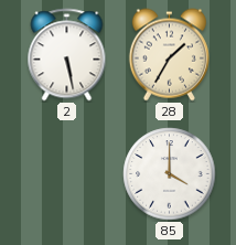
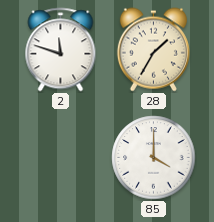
2: 5:28 -> 11:48 (61, 50)
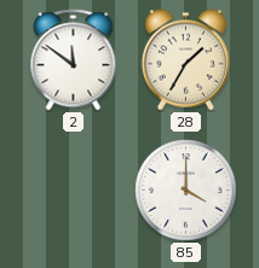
2: 11:48 -> 11:51 (74, 60)
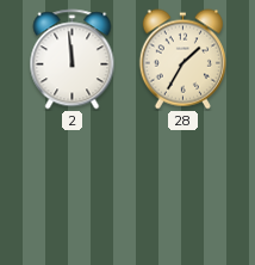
2: 11:51 -> 11:59 (73, 60)
85: 4:00 -> none (186, 191)
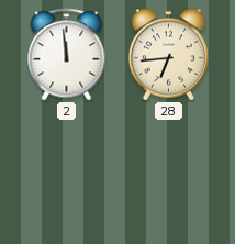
28: 1:35 -> 6:44 (168, 55)
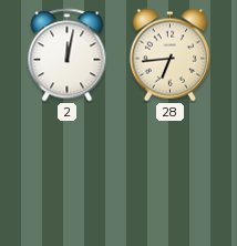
2: 11:59 -> 12:02 (68, 55)
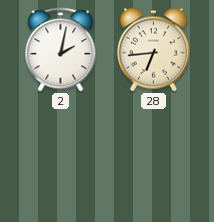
2: 12:02 -> 2:02 (61, 50)
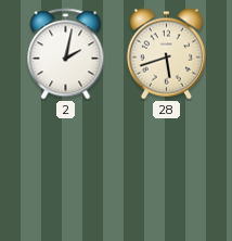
28: 6:44 -> 5:42 (166, 54)
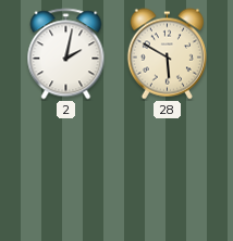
28: 5:42 -> 5:50 (167, 54)
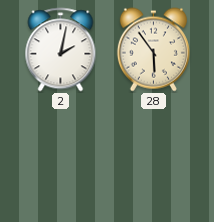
28: 5:50 -> 5:54 (153, 50)
